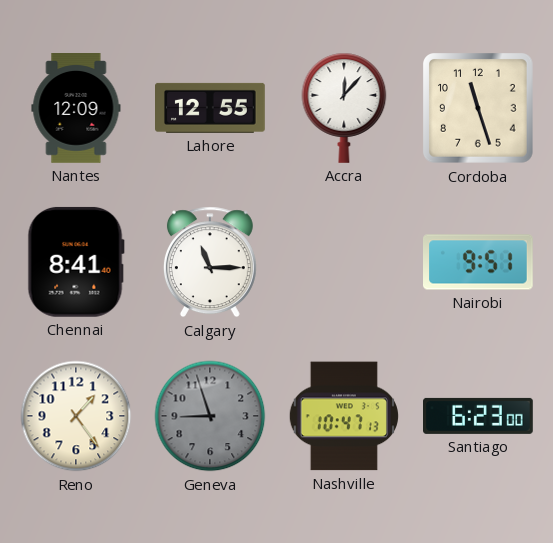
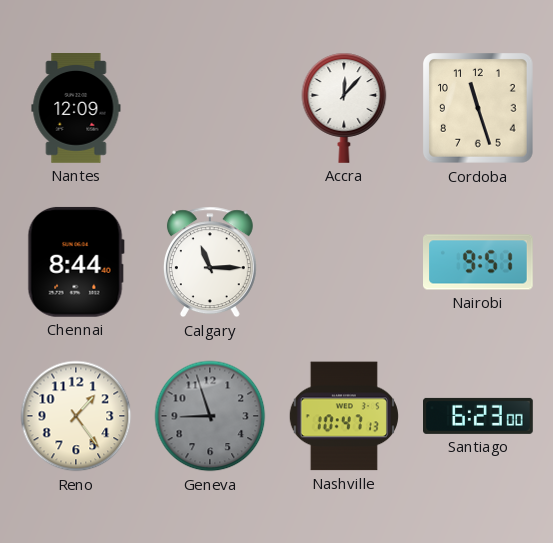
Lahore: 12:55 -> none (211, 108)
Chennai: 8:41 -> 8:44 (76, 262)
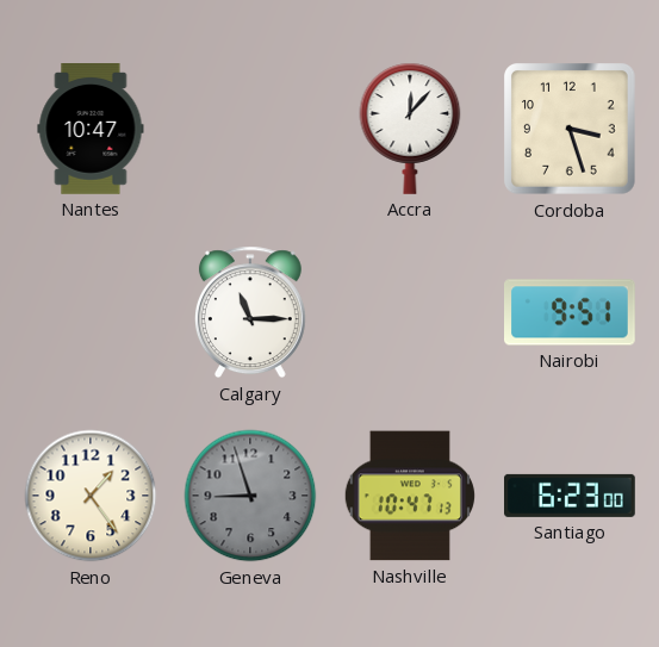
Nantes: 12:09 -> 10:47 (91, 129)
Cordoba: 11:27 -> 3:27 (570, 129)
Chennai: 8:44 -> none (76, 262)
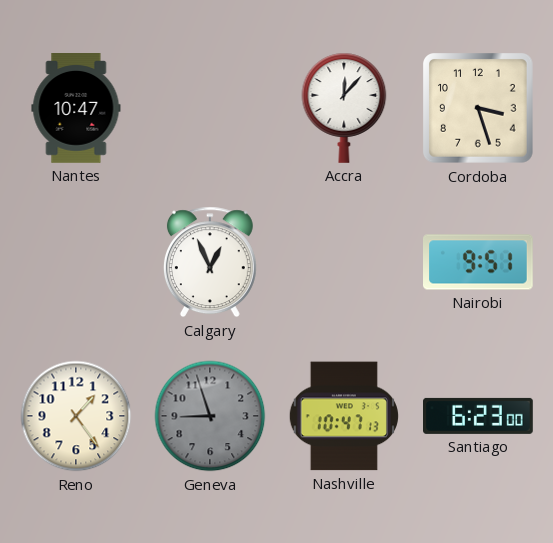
Calgary: 11:15 -> 12:56 (210, 262)
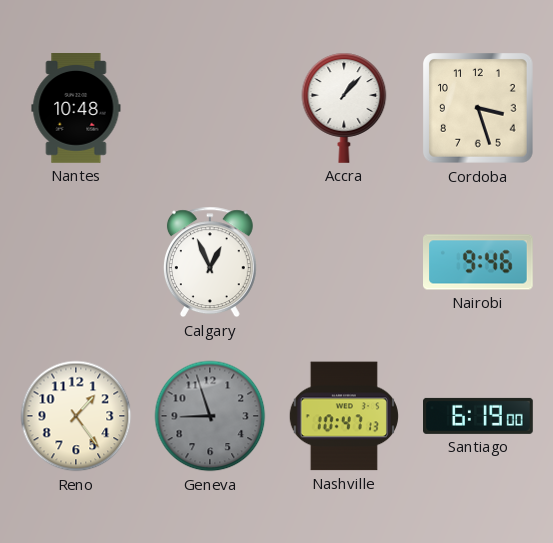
Nantes: 10:47 -> 10:48 (76, 108)
Accra: 12:07 -> 1:07 (344, 108)
Nairobi: 9:51 -> 9:46 (479, 262)
Santiago: 6:23 -> 6:19 (478, 416)
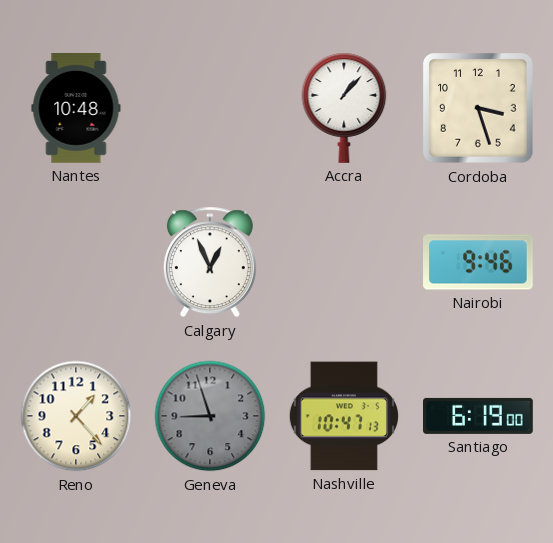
Reno: 1:24 -> 1:23 (76, 416)
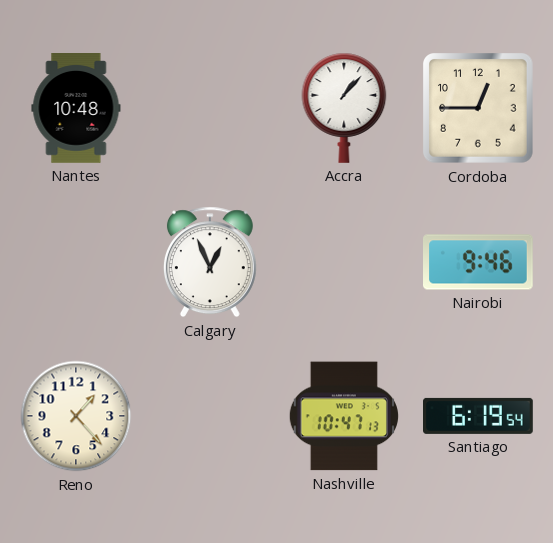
Cordoba: 3:27 -> 12:45 (478, 108)
Geneva: 8:57 -> none (210, 416)
Santiago: 6:19:00 -> 6:19:54 (478, 416)
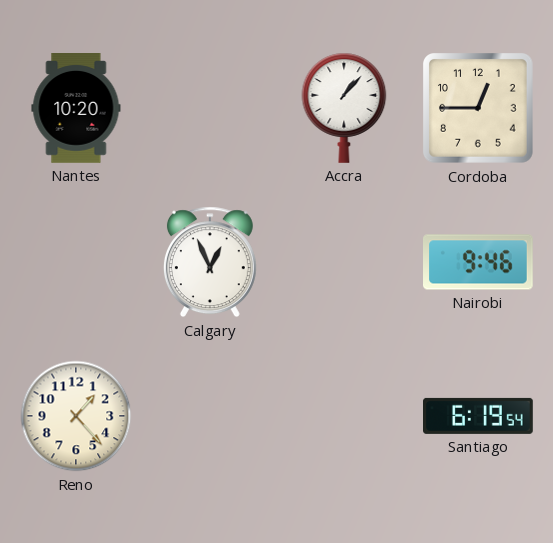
Nantes: 10:48 -> 10:20 (76, 108)
Nashville: 10:47 -> none (343, 416)
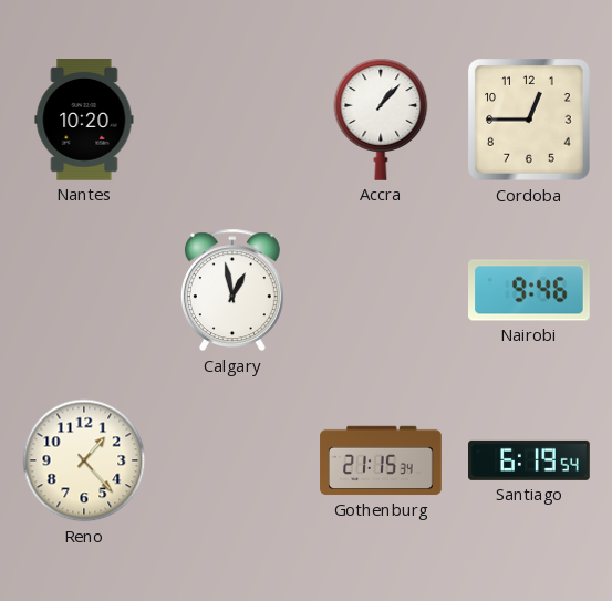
Calgary: 12:56 -> 12:58 (232, 290)
Gothenburg: none -> 21:15 (381, 460)
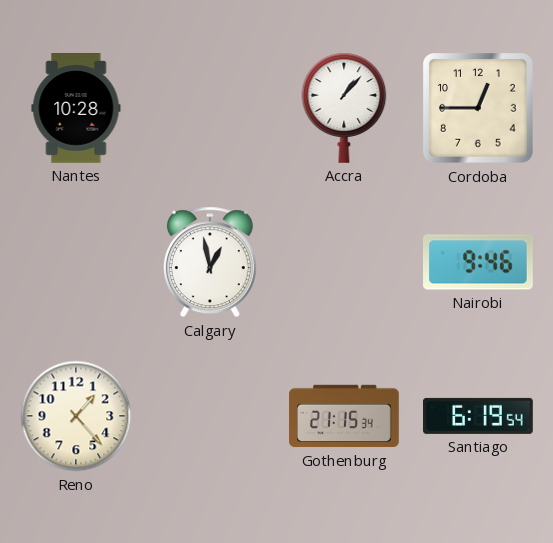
Nantes: 10:20 -> 10:28 (76, 108)
